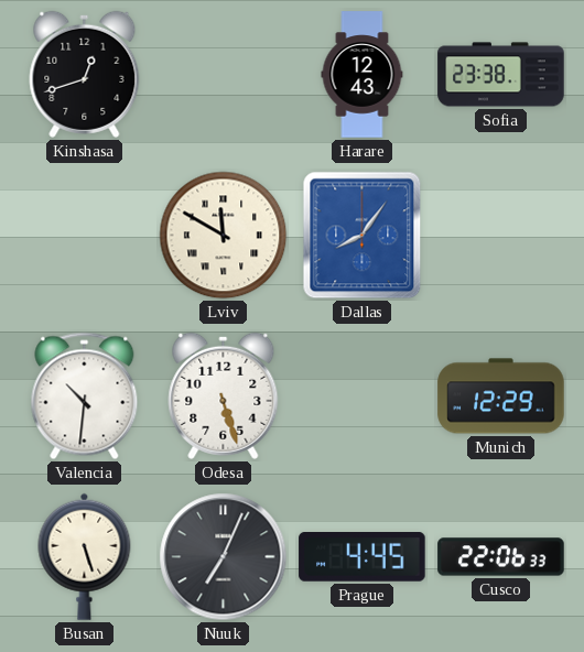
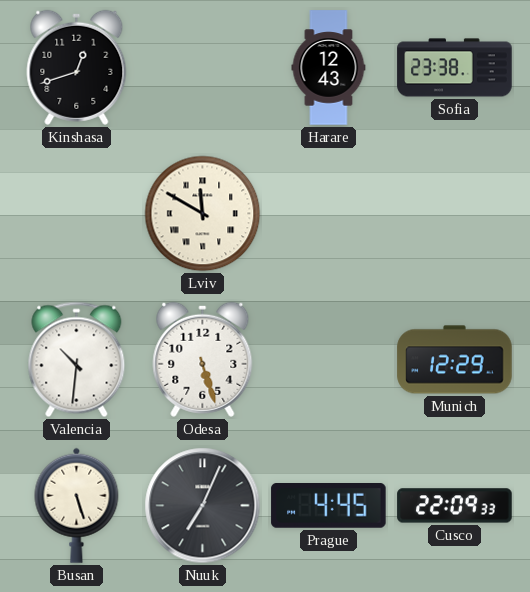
Dallas: 8:06 -> none (363, 236)
Cusco: 22:06 -> 22:09 (455, 506)
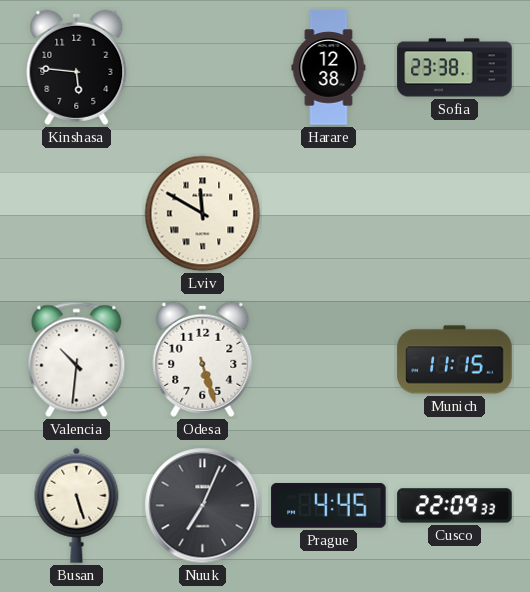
Kinshasa: 12:42 -> 5:46 (77, 67)
Harare: 12:43 -> 12:38 (329, 68)
Munich: 12:29 -> 11:15 (455, 360)
